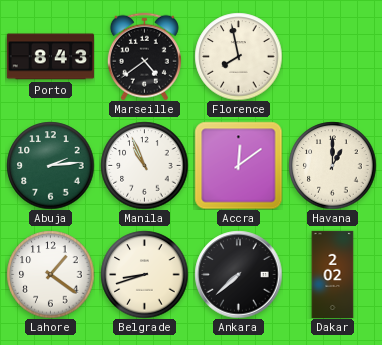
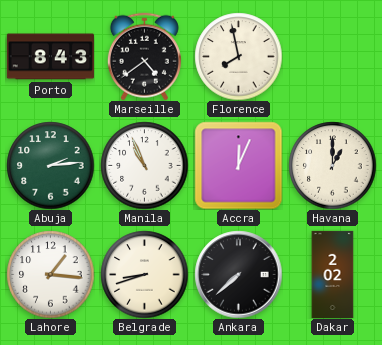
Accra: 12:09 -> 12:04 (238, 165)
Lahore: 1:21 -> 1:16 (50, 274)
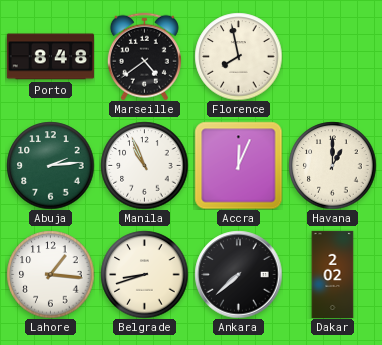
Porto: 8:43 -> 8:48 (50, 57)
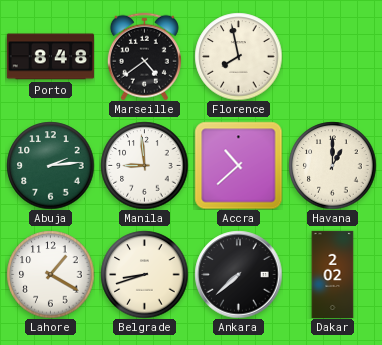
Manila: 10:56 -> 8:59 (144, 165)
Accra: 12:04 -> 10:38 (238, 165)
Lahore: 1:16 -> 1:20 (50, 274)
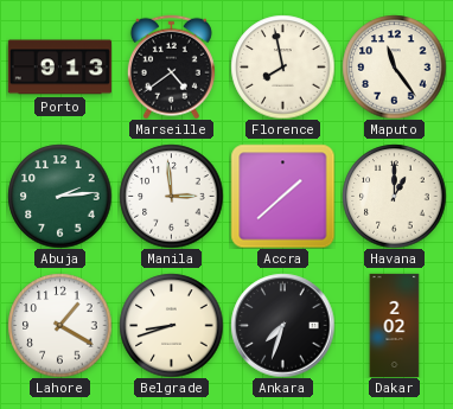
Porto: 8:48 -> 9:13 (59, 68)
Maputo: none -> 11:24 (394, 66)
Manila: 8:59 -> 2:59 (171, 196)
Accra: 10:38 -> 1:38 (282, 196)
Ankara: 7:38 -> 7:33 (282, 325)
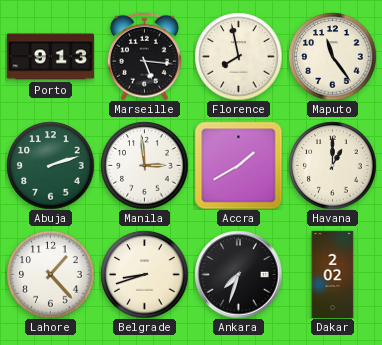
Marseille: 4:39 -> 5:16 (144, 56)
Abuja: 2:14 -> 2:12 (50, 165)
Accra: 1:38 -> 1:40 (238, 165)
Lahore: 1:20 -> 1:23 (50, 274)
